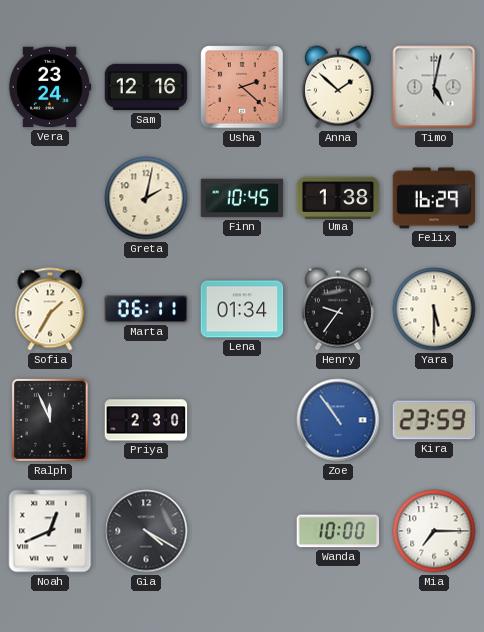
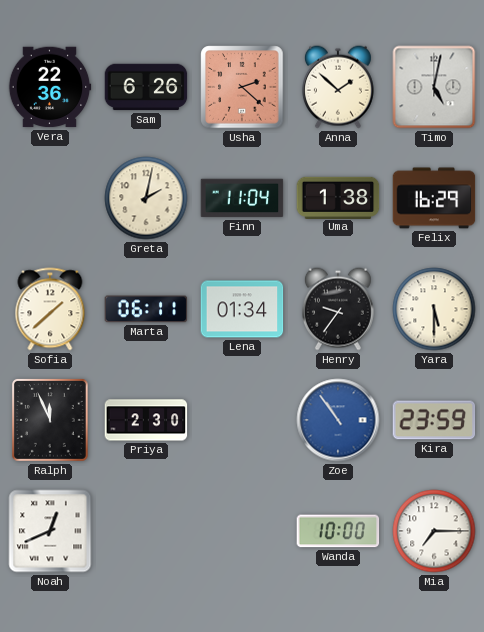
Vera: 23:24 -> 22:36 (50, 87)
Sam: 12:16 -> 6:26 (146, 87)
Finn: 10:45 -> 11:04 (242, 198)
Sofia: 1:35 -> 1:38 (50, 309)
Gia: 4:20 -> none (146, 531)
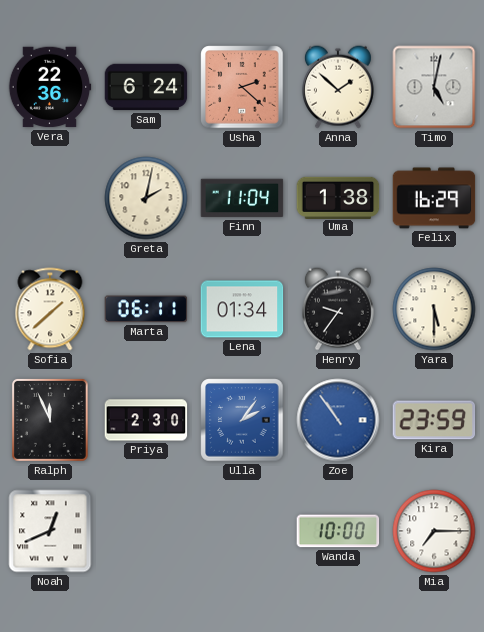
Sam: 6:26 -> 6:24 (146, 87)
Ulla: none -> 2:06 (242, 420)
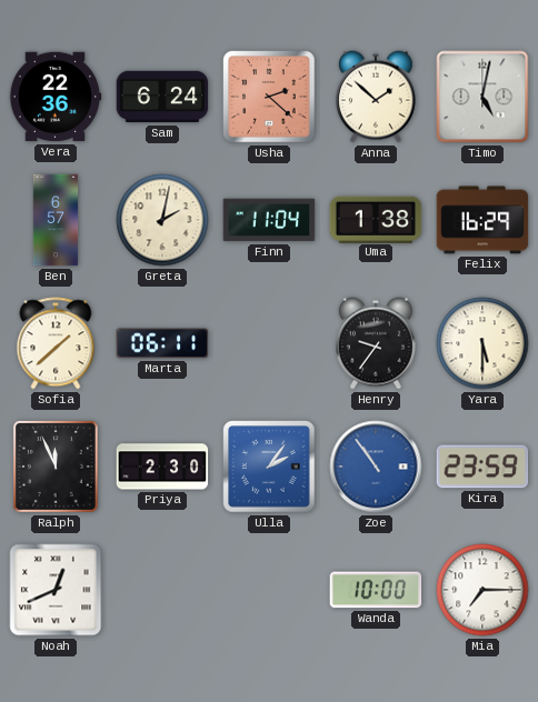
Ben: none -> 6:57 (56, 220)
Lena: 01:34 -> none (242, 309)
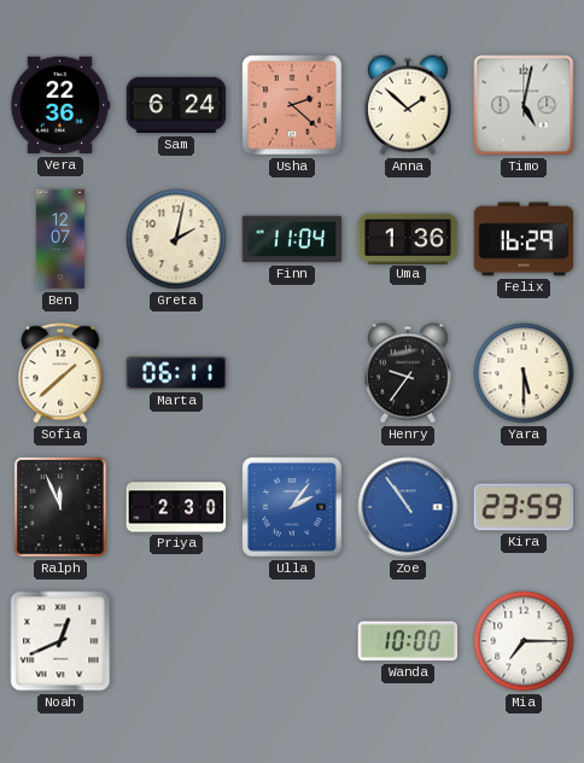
Ben: 6:57 -> 12:07 (60, 239)
Uma: 1:38 -> 1:36 (408, 238)
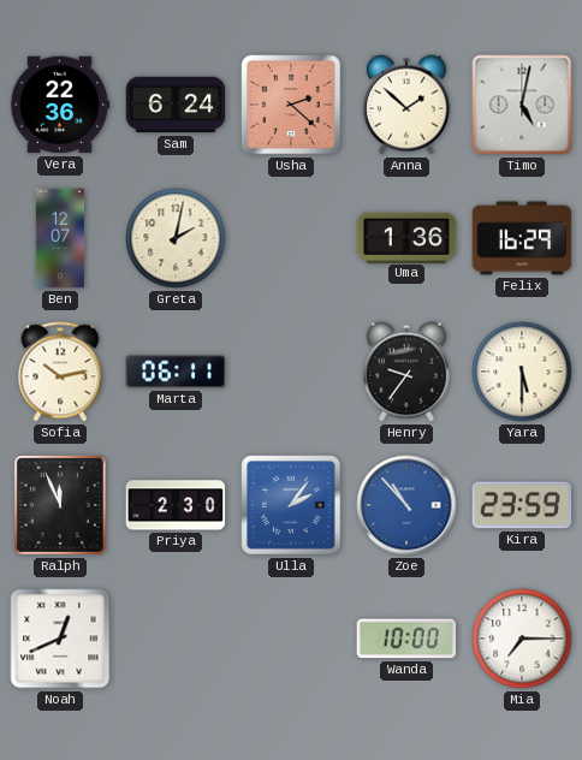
Finn: 11:04 -> none (292, 239)
Sofia: 1:38 -> 10:13 (60, 372)
Zoe: 10:54 -> 10:53 (406, 505)
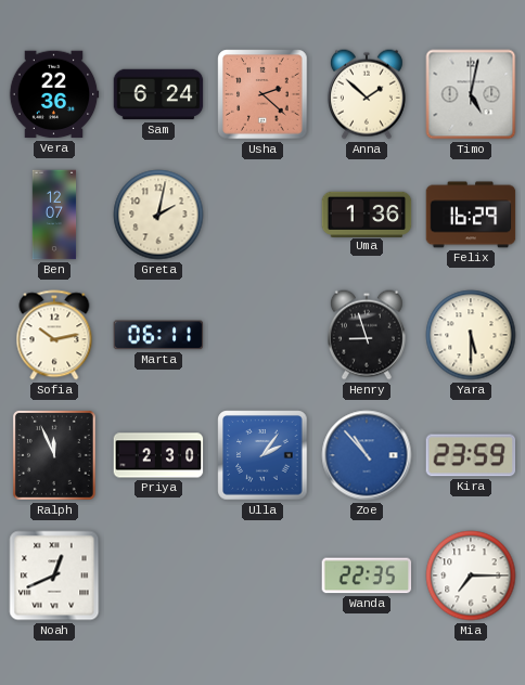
Henry: 9:36 -> 8:57 (367, 335)
Wanda: 10:00 -> 22:35 (367, 576)
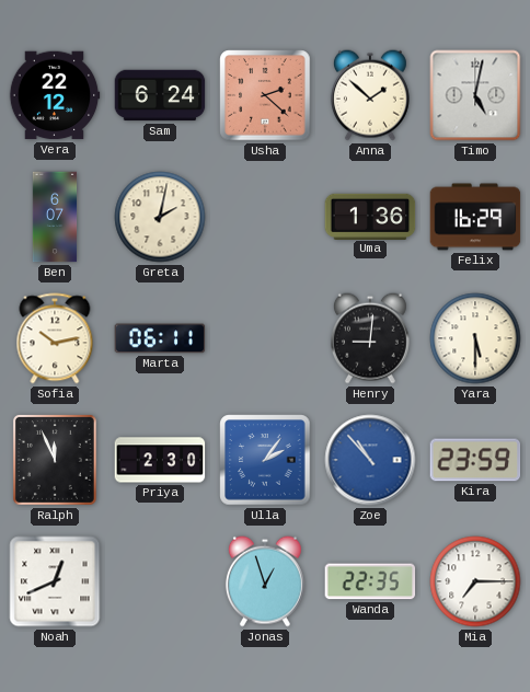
Vera: 22:36 -> 22:12 (55, 95)
Ben: 12:07 -> 6:07 (55, 217)
Henry: 8:57 -> 9:01 (370, 338)
Jonas: none -> 12:57 (265, 581)
